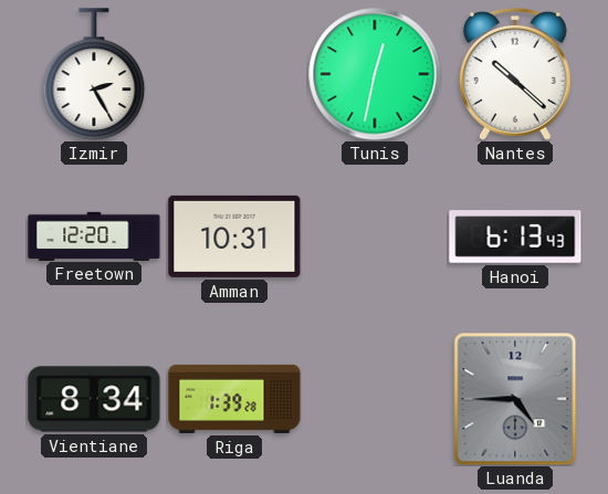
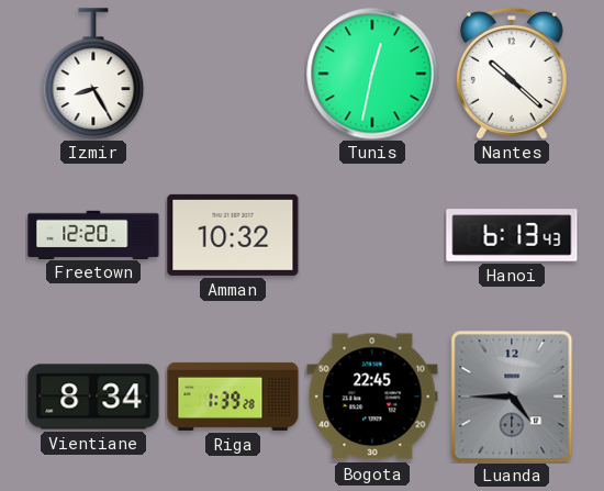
Izmir: 2:25 -> 8:25 (93, 74)
Amman: 10:31 -> 10:32 (233, 235)
Bogota: none -> 22:45 (372, 397)
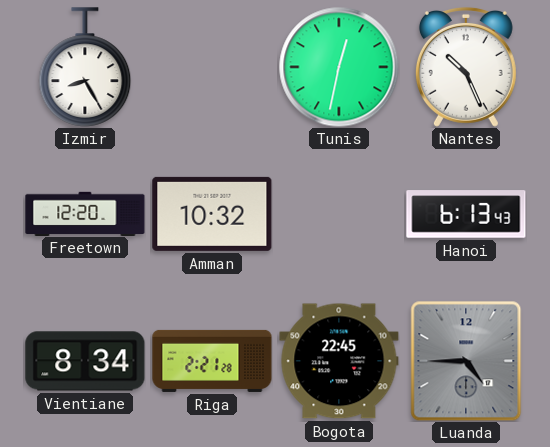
Nantes: 10:22 -> 10:26 (466, 67)
Riga: 1:39 -> 2:21 (212, 361)
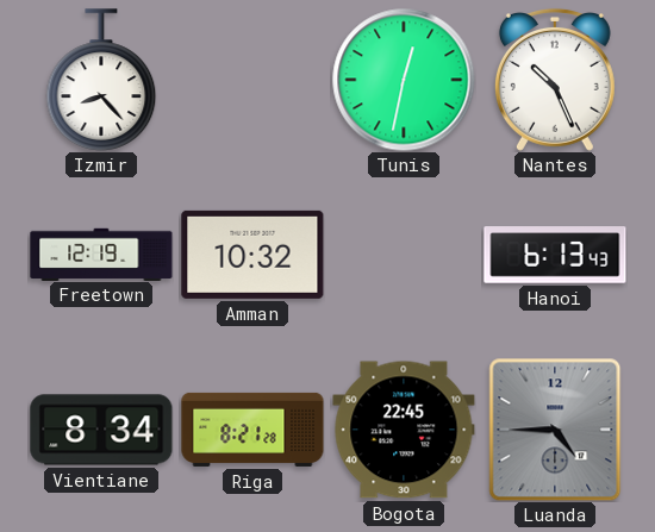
Izmir: 8:25 -> 8:23 (101, 80)
Freetown: 12:20 -> 12:19 (101, 254)
Riga: 2:21 -> 8:21 (252, 430)
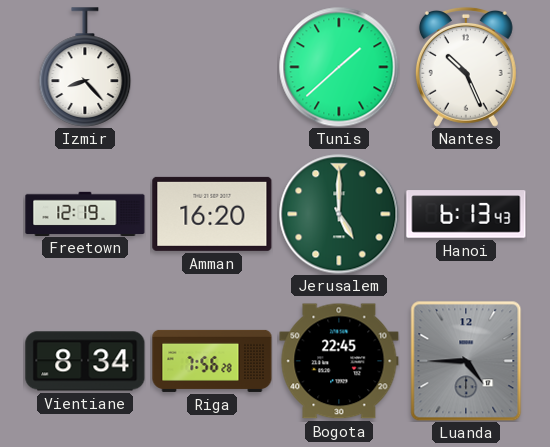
Tunis: 12:32 -> 1:38 (339, 67)
Amman: 10:32 -> 16:20 (212, 214)
Jerusalem: none -> 5:00 (339, 214)
Riga: 8:21 -> 7:56 (212, 361)
